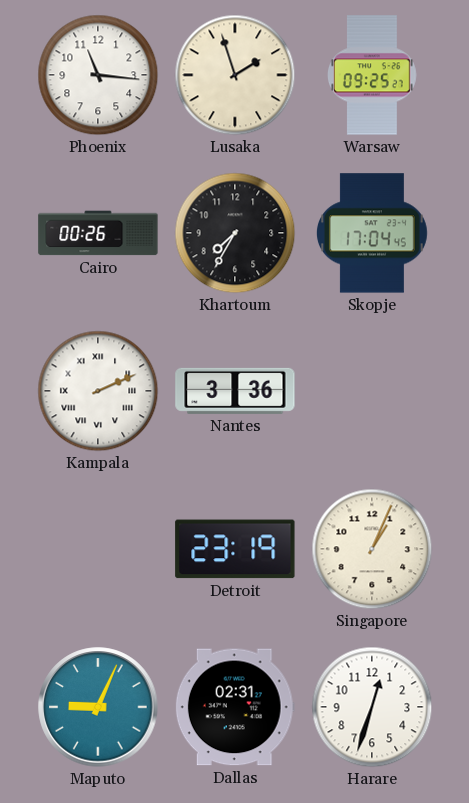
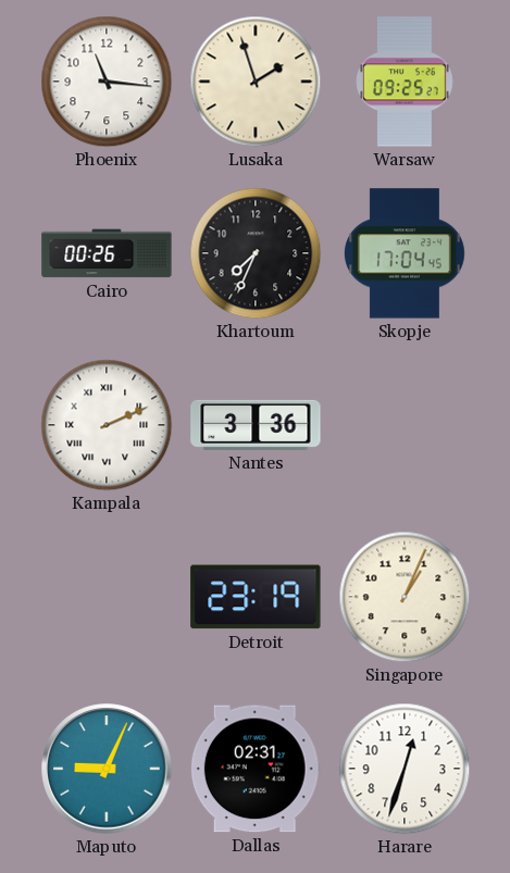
Khartoum: 7:35 -> 7:34 (256, 253)
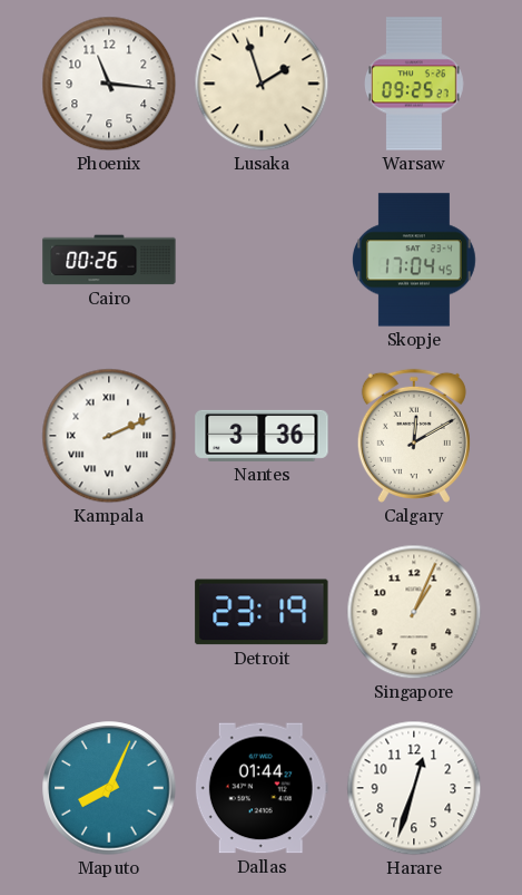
Khartoum: 7:34 -> none (256, 253)
Calgary: none -> 12:10 (414, 436)
Maputo: 9:04 -> 8:04 (109, 788)
Dallas: 02:31 -> 01:44 (262, 788)
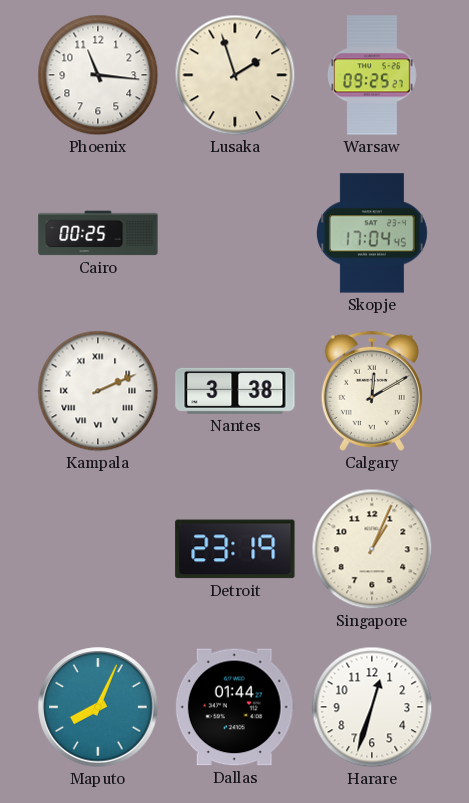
Cairo: 00:26 -> 00:25 (98, 233)
Nantes: 3:36 -> 3:38 (235, 391)
